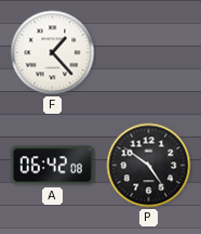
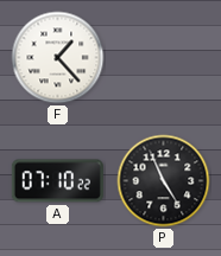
A: 06:42 -> 07:10 (57, 181)
P: 4:51 -> 4:56 (164, 181)
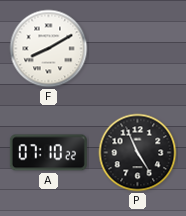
F: 1:23 -> 8:10 (49, 49)
